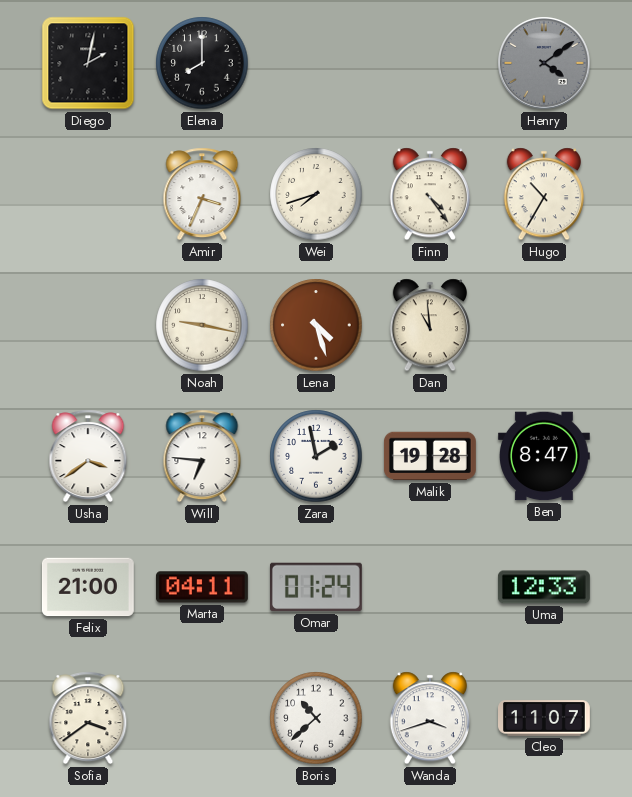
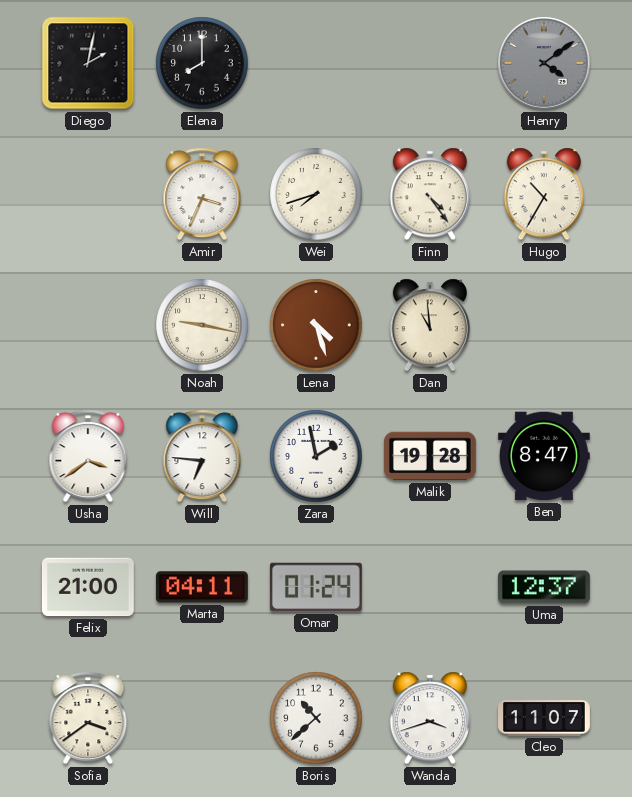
Uma: 12:33 -> 12:37 (544, 587)
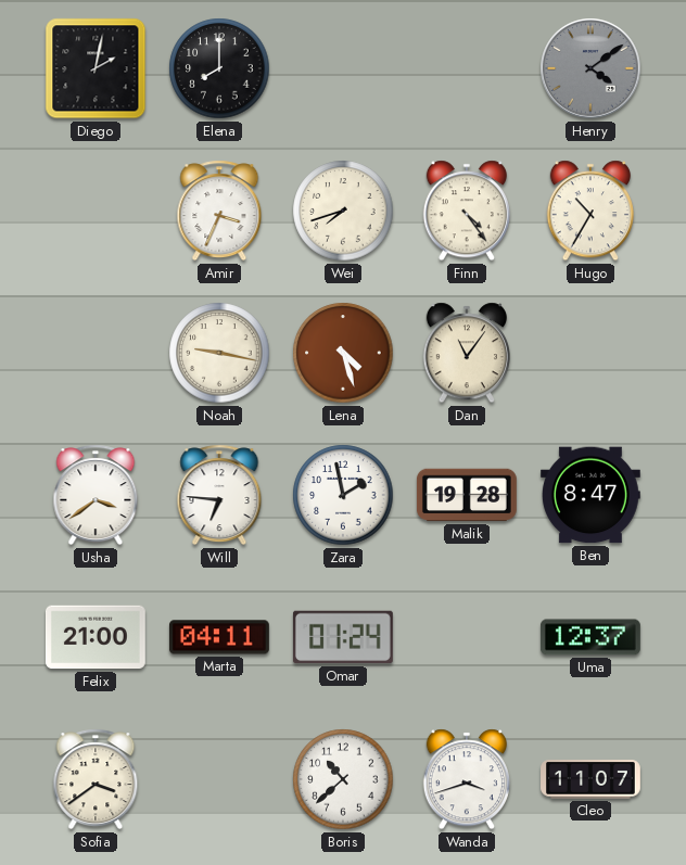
Dan: 10:59 -> 11:06 (467, 353)
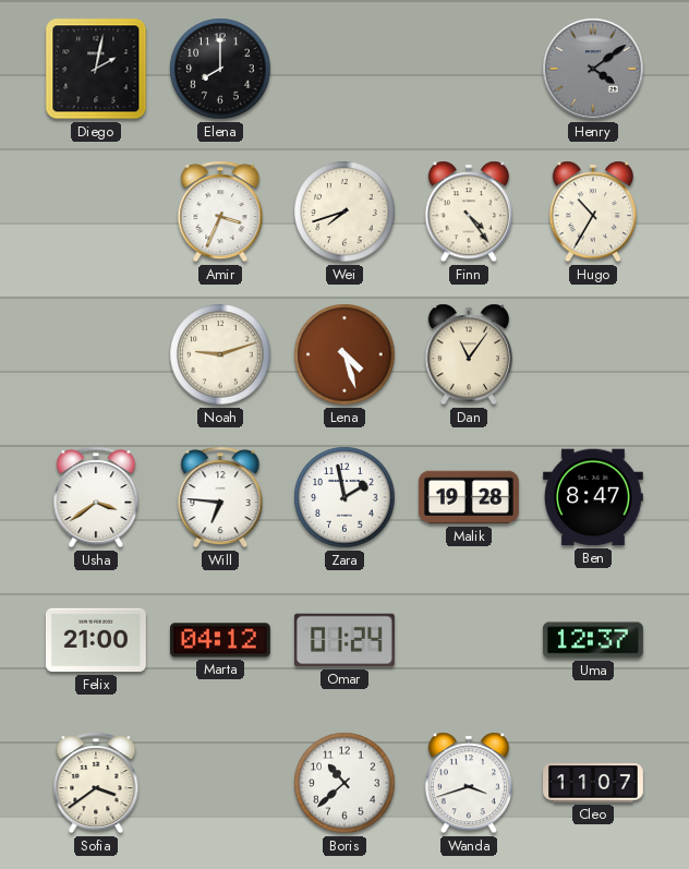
Noah: 9:17 -> 9:12 (220, 354)
Marta: 04:11 -> 04:12 (220, 640)
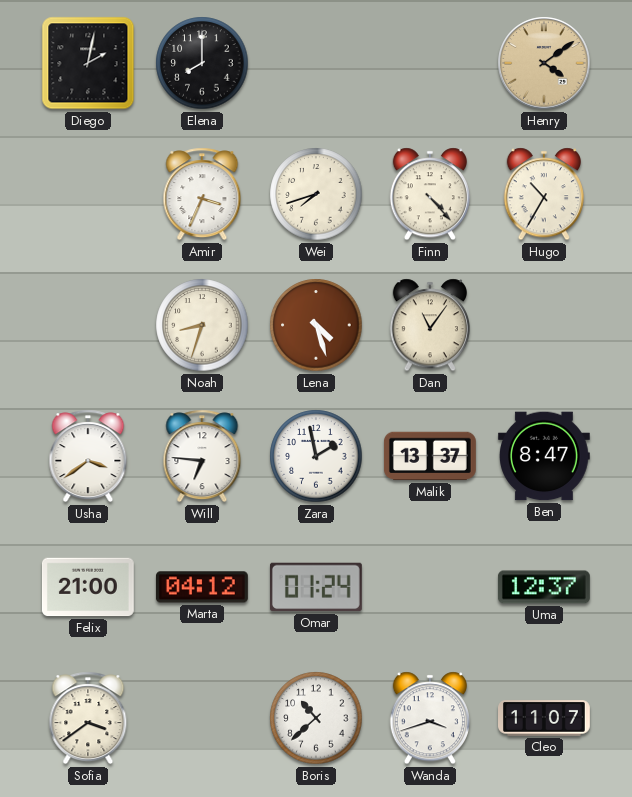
Henry dial: grey -> champagne (544, 63)
Finn: 4:24 -> 4:23 (430, 194)
Noah: 9:12 -> 8:33 (202, 325)
Malik: 19:28 -> 13:37 (430, 456)
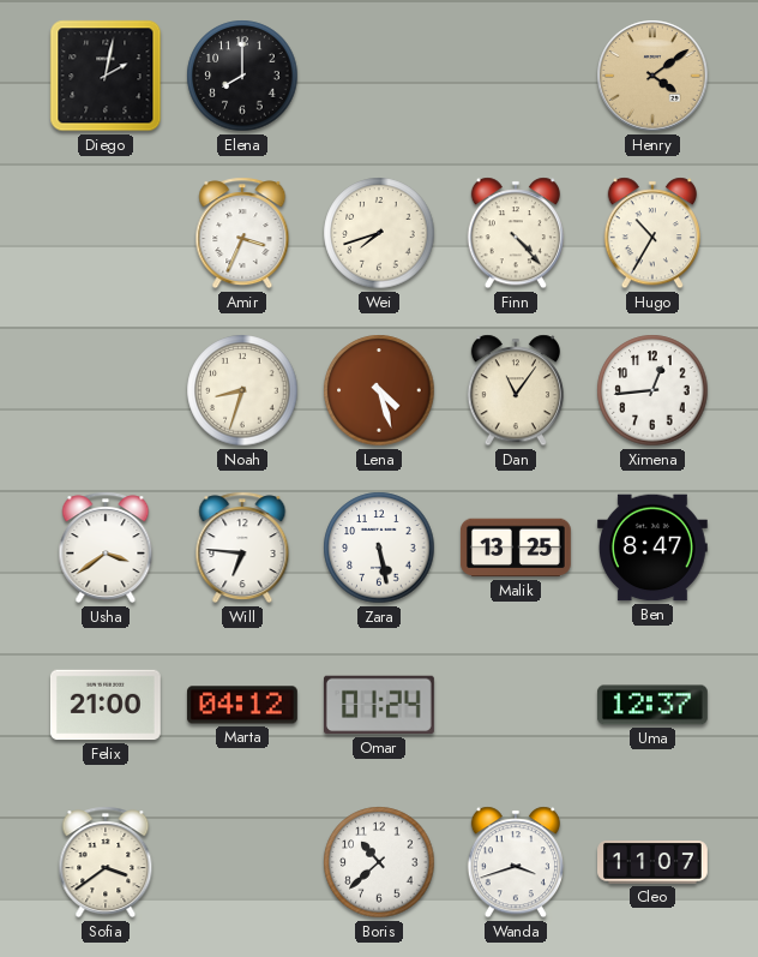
Ximena: none -> 12:44 (652, 390)
Zara: 1:58 -> 5:28 (379, 548)
Malik: 13:37 -> 13:25 (516, 548)
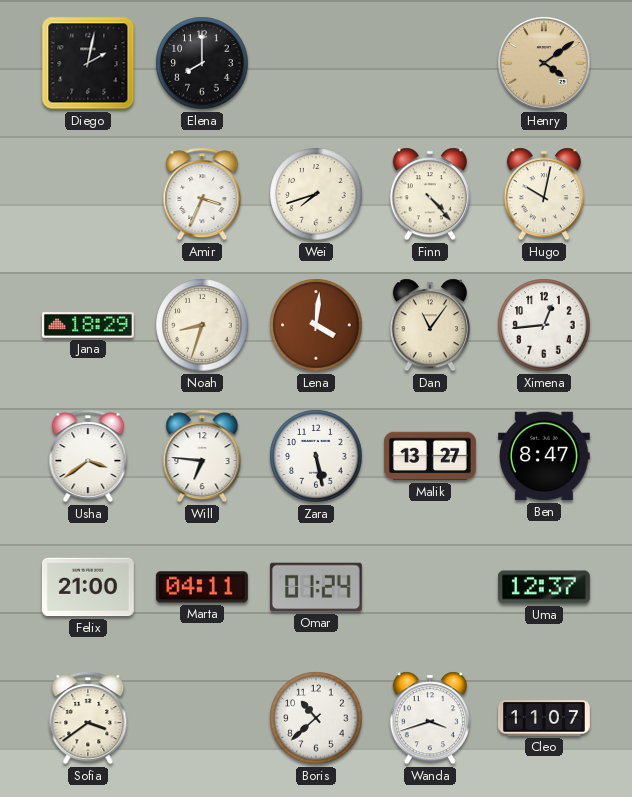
Hugo: 10:35 -> 10:02 (544, 194)
Jana: none -> 18:29 (89, 325)
Lena: 4:27 -> 4:01 (316, 325)
Malik: 13:25 -> 13:27 (430, 456)
Marta: 04:12 -> 04:11 (202, 587)
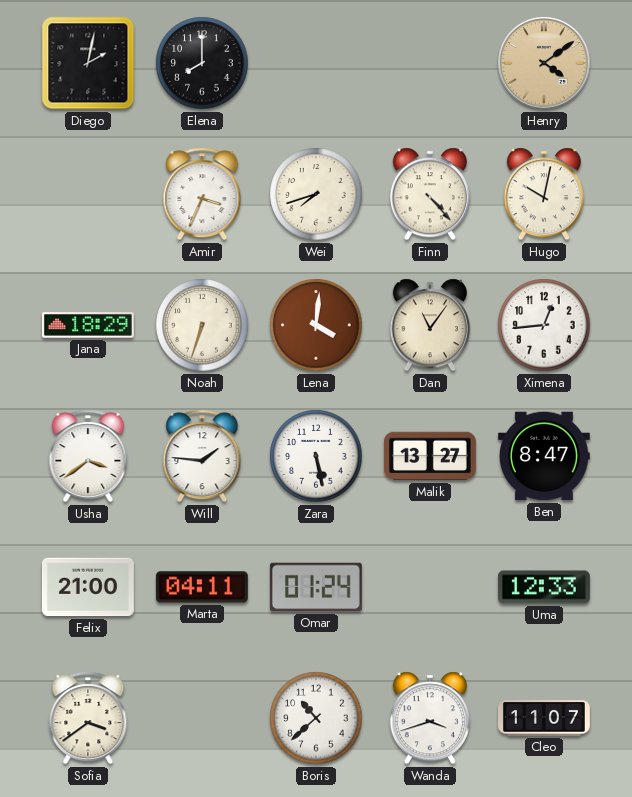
Noah: 8:33 -> 6:33 (202, 325)
Will: 6:46 -> 1:46 (202, 456)
Uma: 12:37 -> 12:33 (544, 587)
